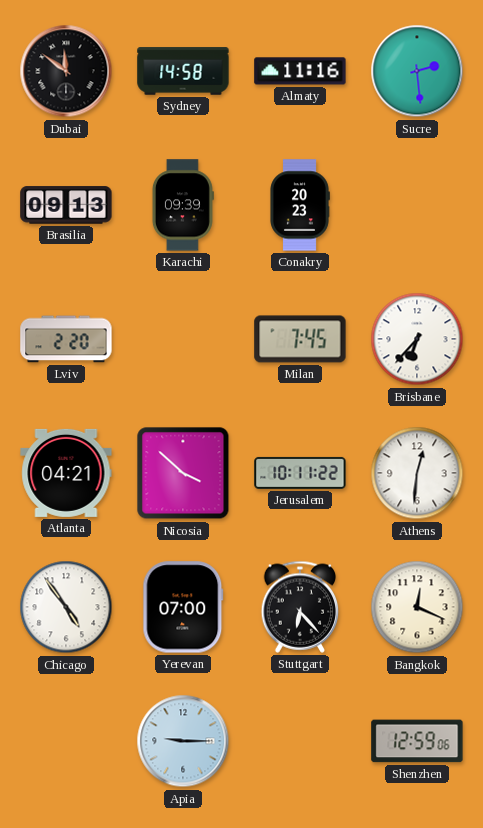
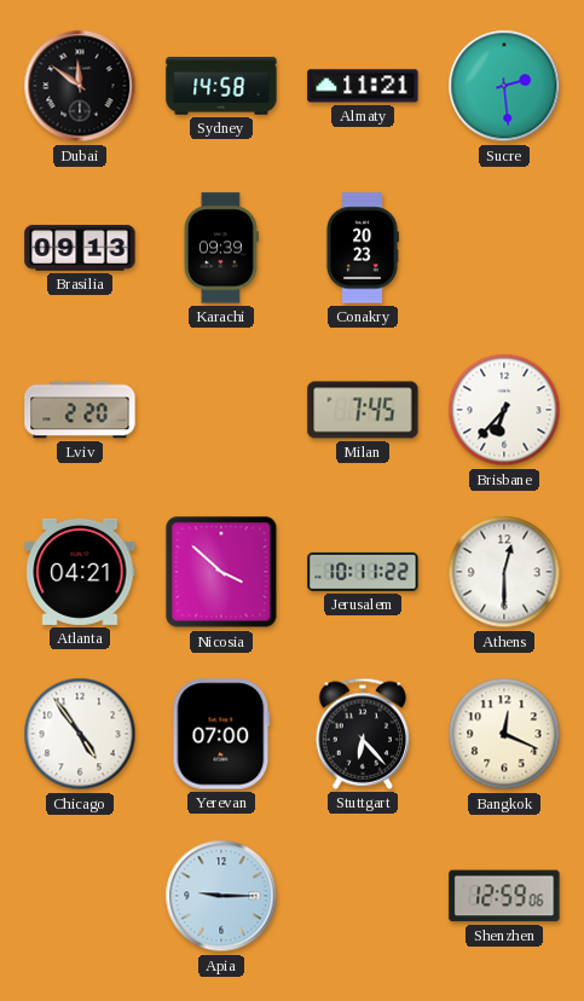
Almaty: 11:16 -> 11:21 (363, 86)
Athens: 12:31 -> 12:30 (504, 572)
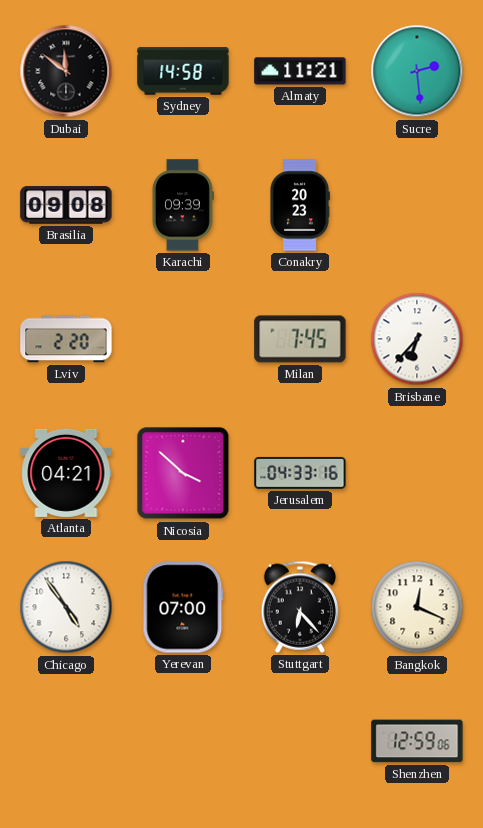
Brasilia: 09:13 -> 09:08 (66, 205)
Jerusalem: 10:11 -> 04:33 (300, 473)
Athens: 12:30 -> none (504, 572)
Apia: 9:15 -> none (221, 896)
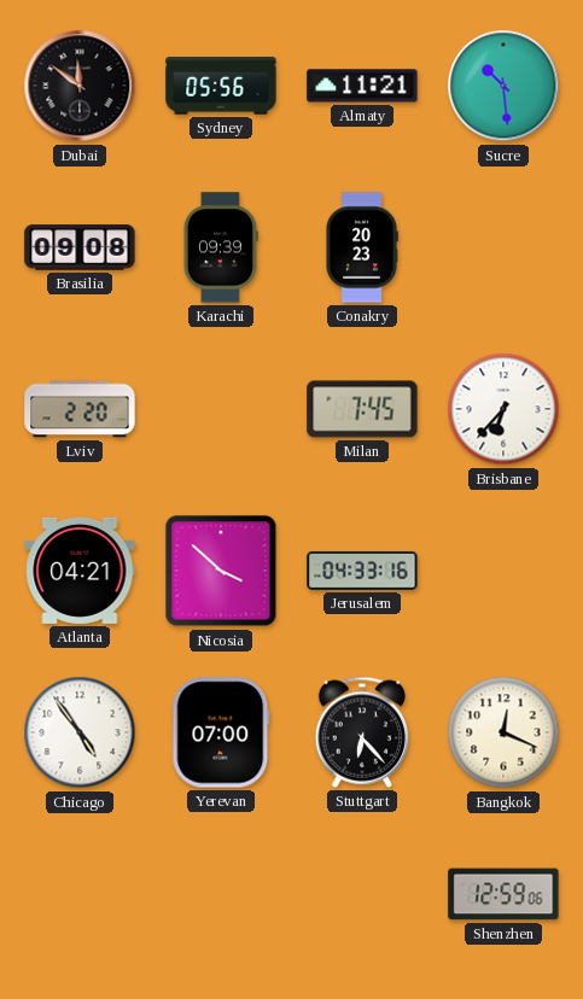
Sydney: 14:58 -> 05:56 (221, 86)
Sucre: 2:29 -> 10:29 (503, 86)
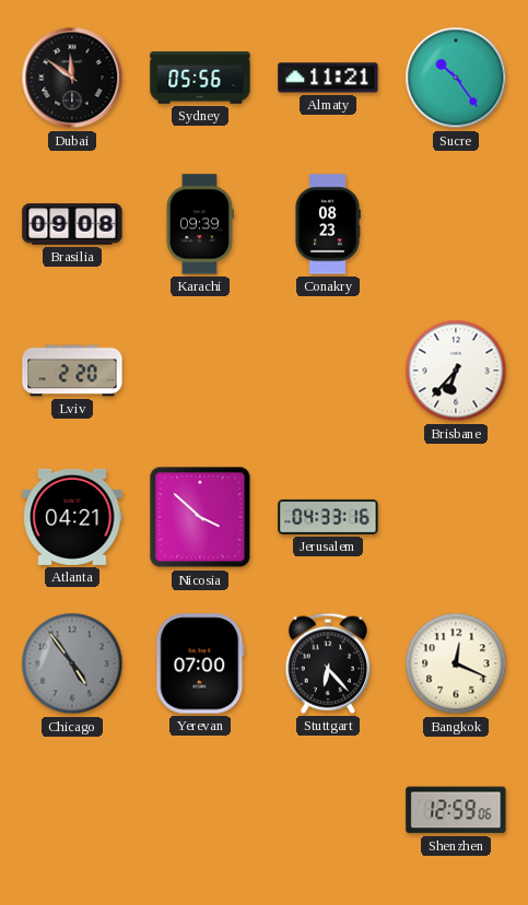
Sucre: 10:29 -> 10:24 (456, 78)
Conakry: 20:23 -> 08:23 (328, 224)
Milan: 7:45 -> none (362, 409)
Chicago dial: white -> grey (72, 663)
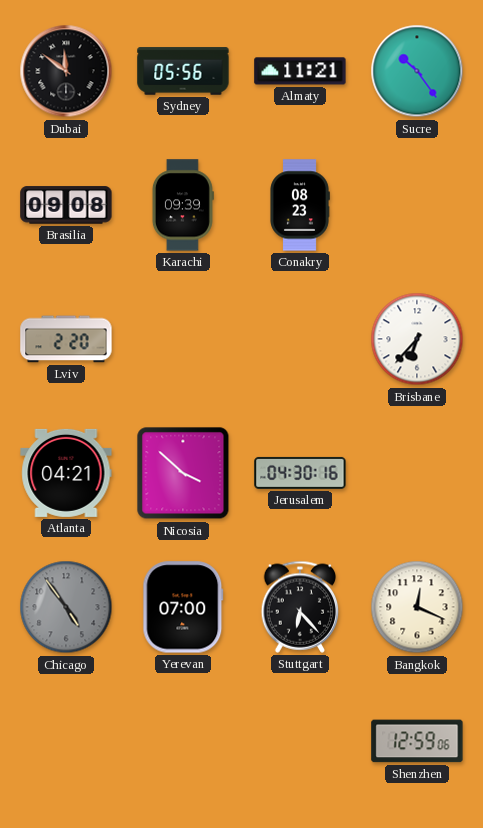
Jerusalem: 04:33 -> 04:30 (300, 473)
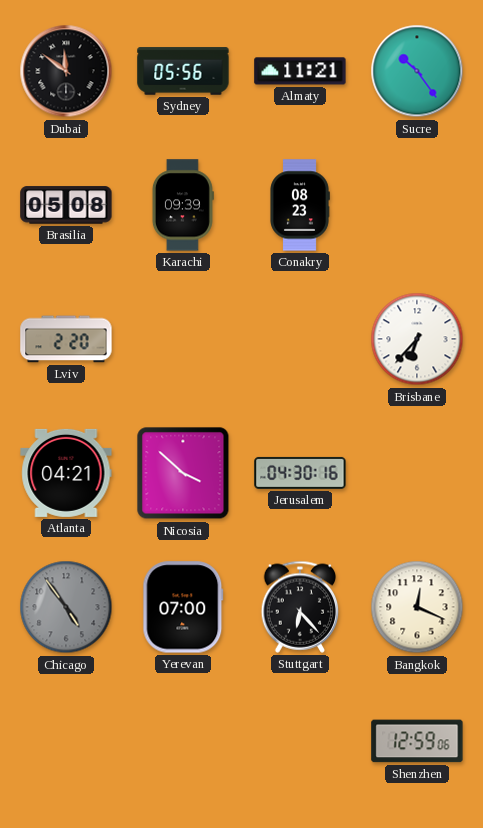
Brasilia: 09:08 -> 05:08 (66, 205)
